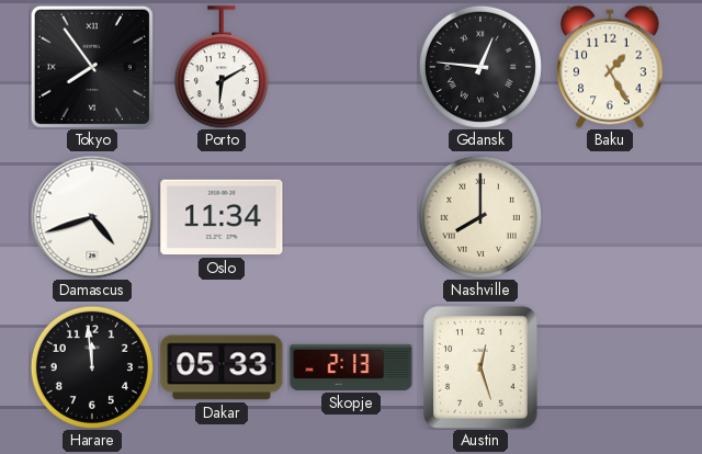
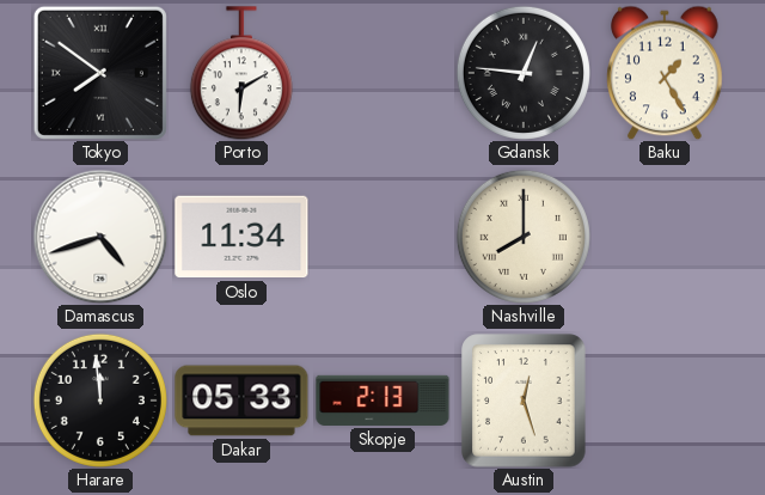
Tokyo: 7:54 -> 7:51 (100, 73)
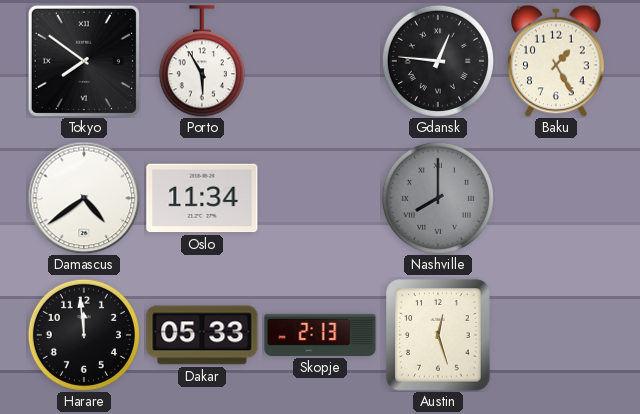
Porto: 6:10 -> 5:55 (202, 61)
Damascus: 4:42 -> 4:39 (84, 198)
Nashville dial: cream -> grey (438, 198)
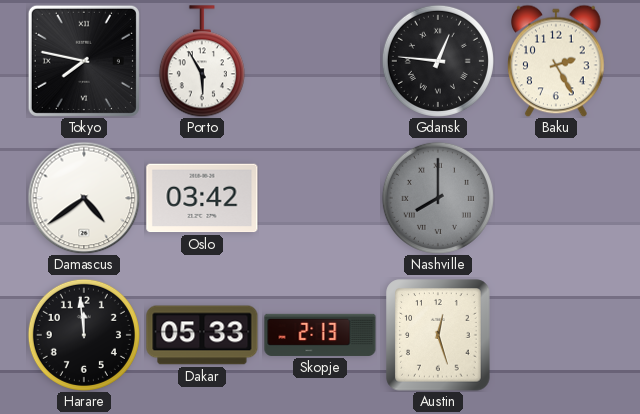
Tokyo: 7:51 -> 7:47 (84, 61)
Baku: 1:25 -> 2:25 (557, 61)
Oslo: 11:34 -> 03:42 (202, 198)
